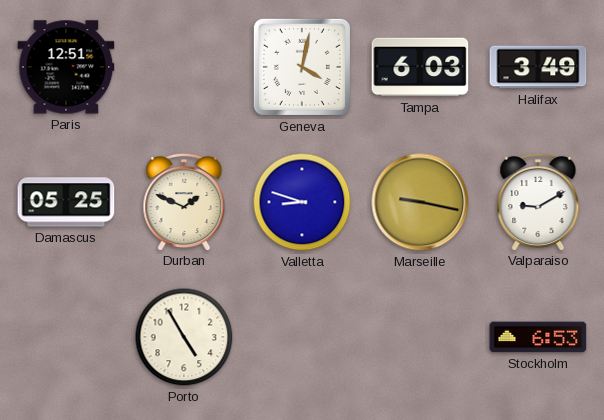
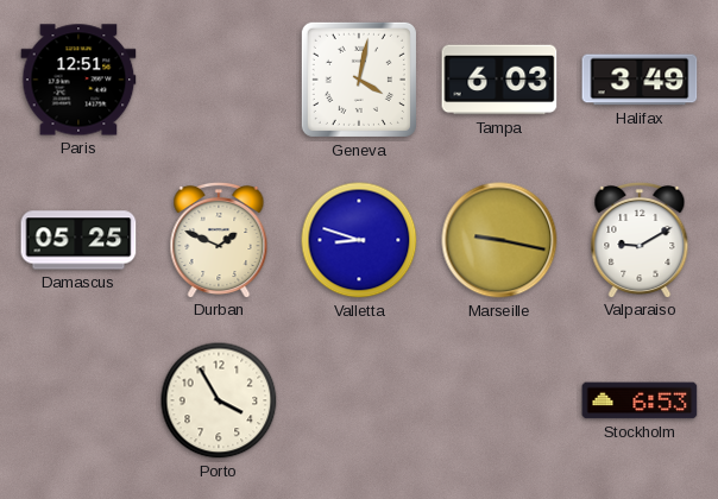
Porto: 4:55 -> 3:55 (219, 400)
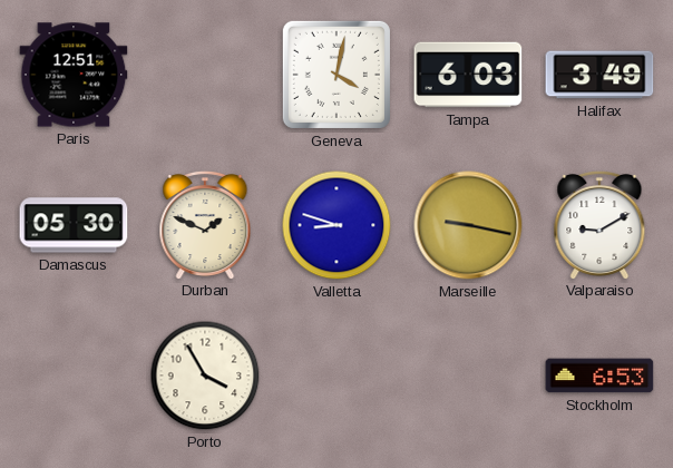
Damascus: 05:25 -> 05:30 (74, 225)
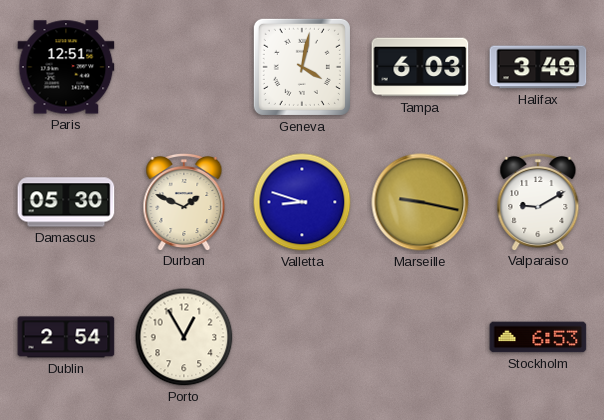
Dublin: none -> 2:54 (66, 337)
Porto: 3:55 -> 12:55 (184, 337)
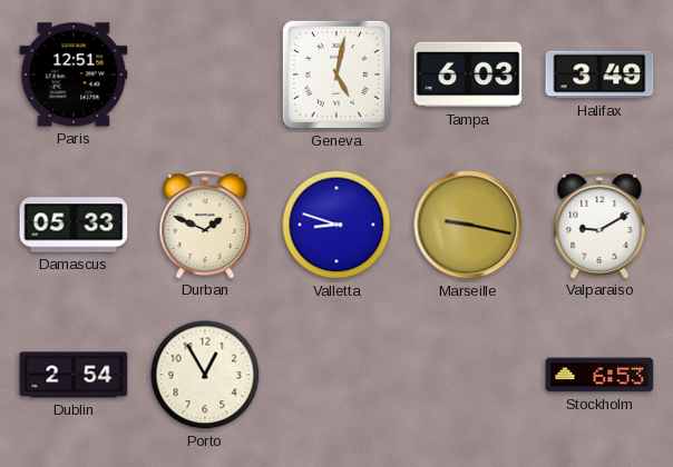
Geneva: 4:02 -> 5:02 (336, 74)
Damascus: 05:30 -> 05:33 (74, 225)
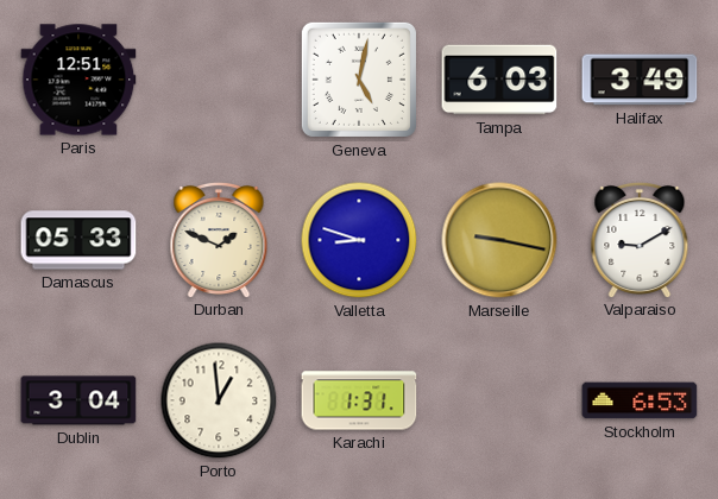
Dublin: 2:54 -> 3:04 (78, 400)
Porto: 12:55 -> 12:59 (219, 400)
Karachi: none -> 1:31 (359, 400)
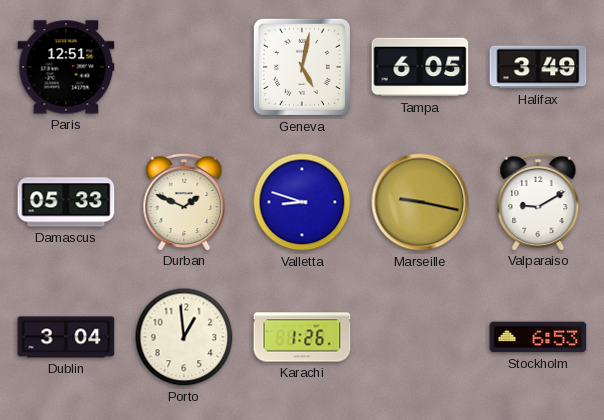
Tampa: 6:03 -> 6:05 (420, 67)
Karachi: 1:31 -> 1:26 (302, 337)
